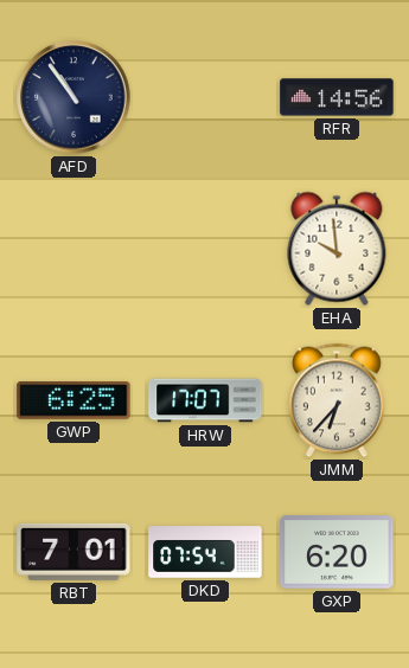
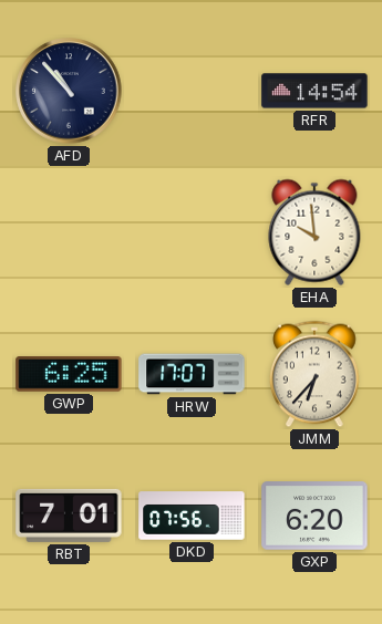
AFD: 10:54 -> 10:53 (69, 91)
RFR: 14:56 -> 14:54 (314, 91)
DKD: 07:54 -> 07:56 (192, 516)
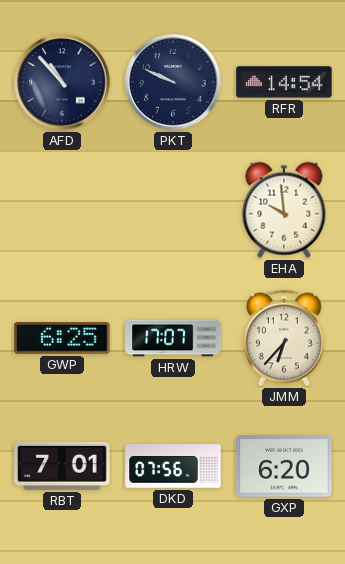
PKT: none -> 9:49 (173, 82)
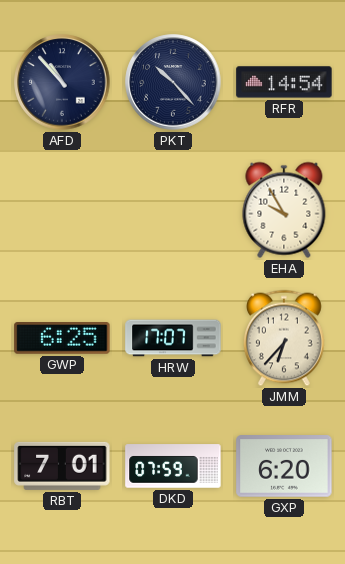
PKT: 9:49 -> 10:23 (173, 82)
EHA: 9:59 -> 9:55 (284, 210)
DKD: 07:56 -> 07:59 (173, 466)
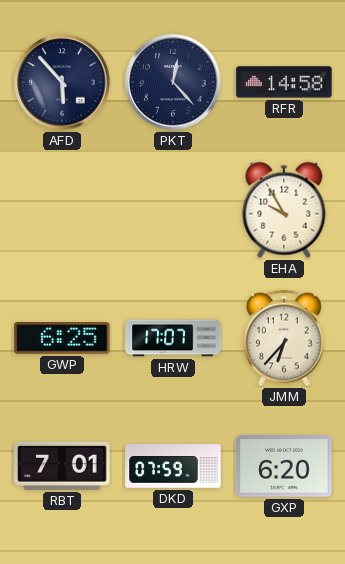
AFD: 10:53 -> 5:53 (62, 82)
PKT: 10:23 -> 12:23 (173, 82)
RFR: 14:54 -> 14:58 (284, 82)
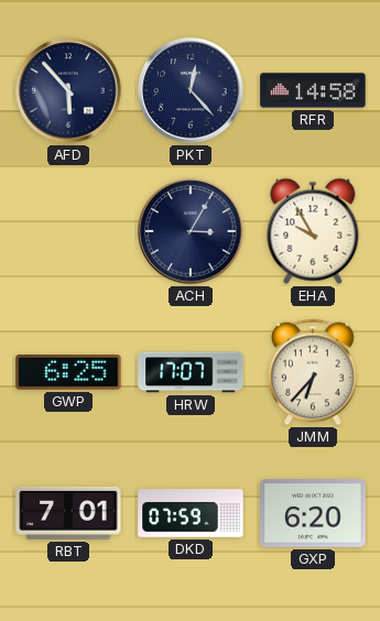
ACH: none -> 3:05 (191, 231)
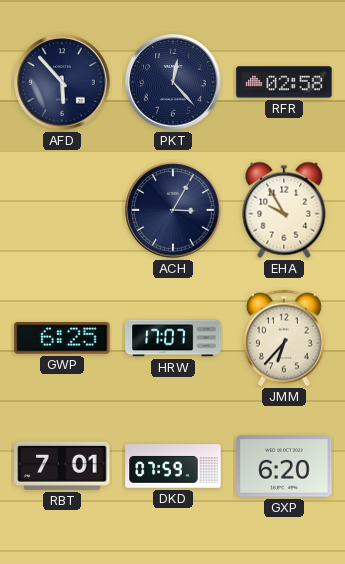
RFR: 14:58 -> 02:58 (284, 82)
